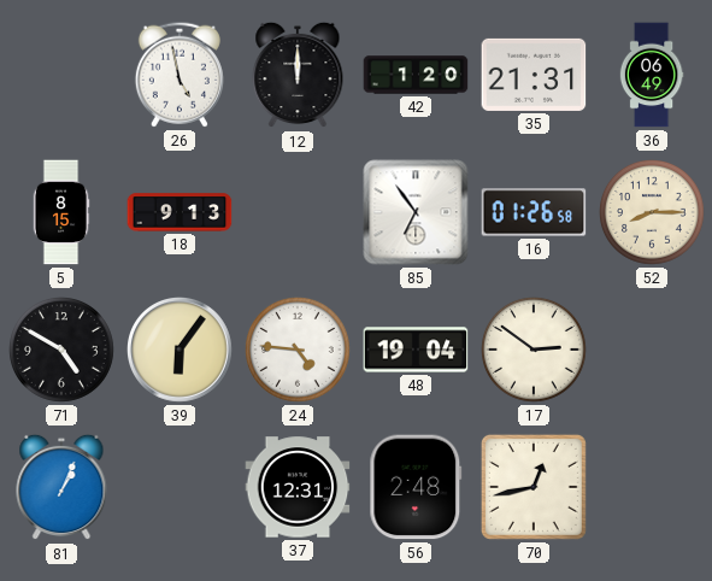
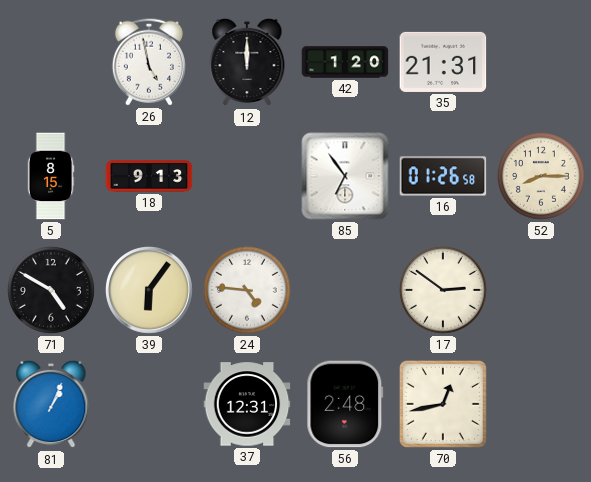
36: 06:49 -> none (652, 75)
48: 19:04 -> none (416, 350)
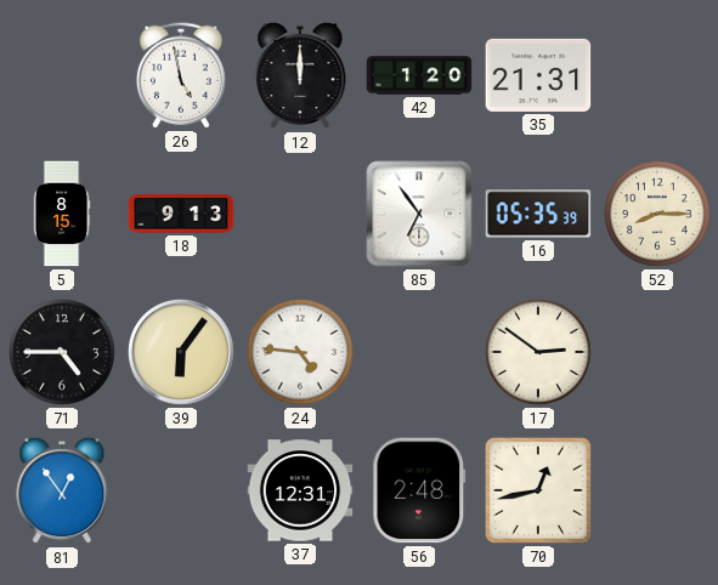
16: 01:26 -> 05:35 (538, 214)
71: 4:50 -> 4:45 (63, 353)
81: 1:04 -> 12:54 (62, 490)
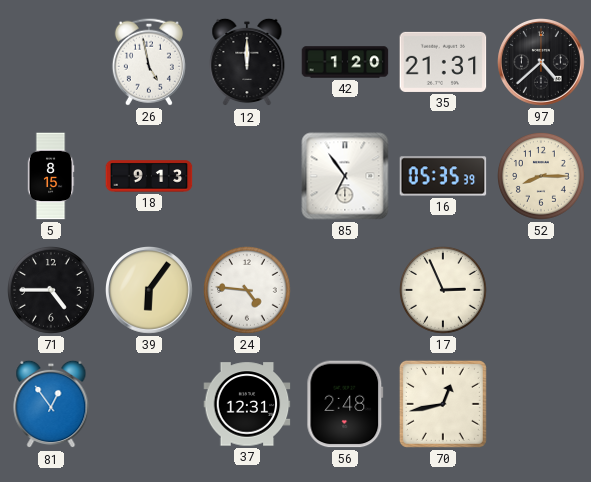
97: none -> 4:38 (542, 63)
17: 2:51 -> 2:56 (444, 291)
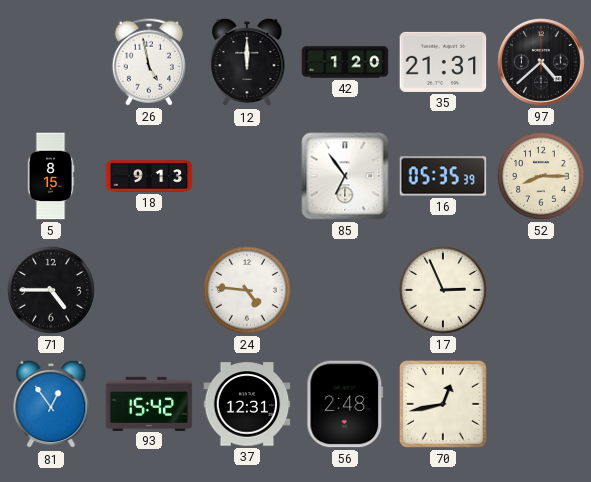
39: 6:06 -> none (150, 291)
93: none -> 15:42 (149, 403)
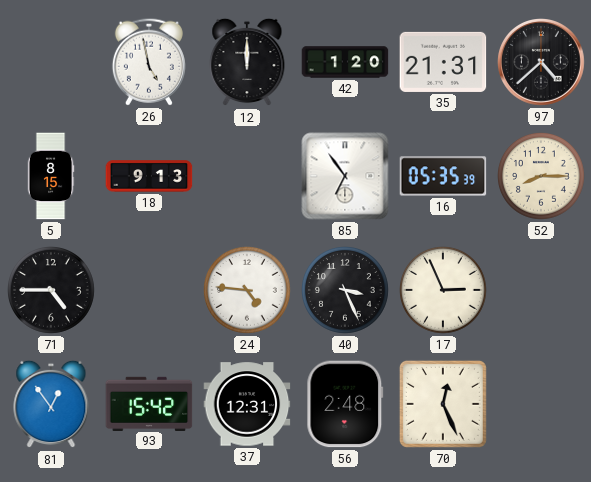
40: none -> 3:26 (346, 291)
70: 12:43 -> 12:26 (443, 404)
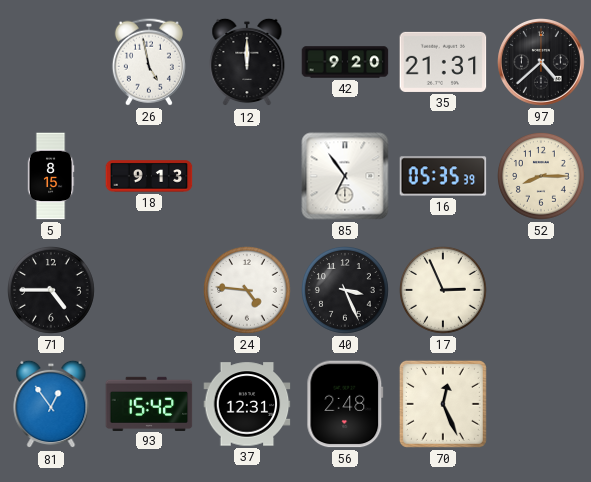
42: 1:20 -> 9:20 (345, 62)
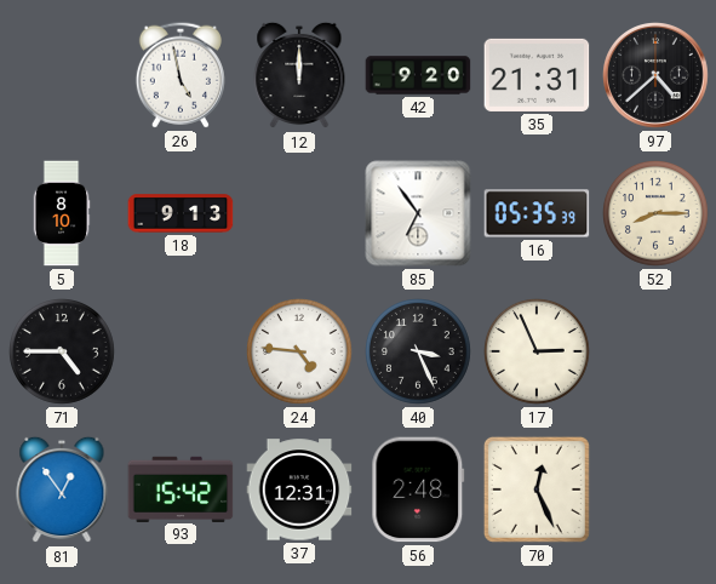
5: 8:15 -> 8:10 (62, 213)
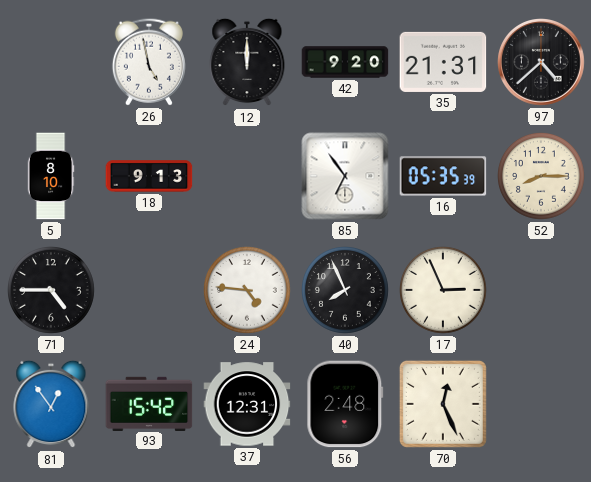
40: 3:26 -> 7:56 (346, 291)
